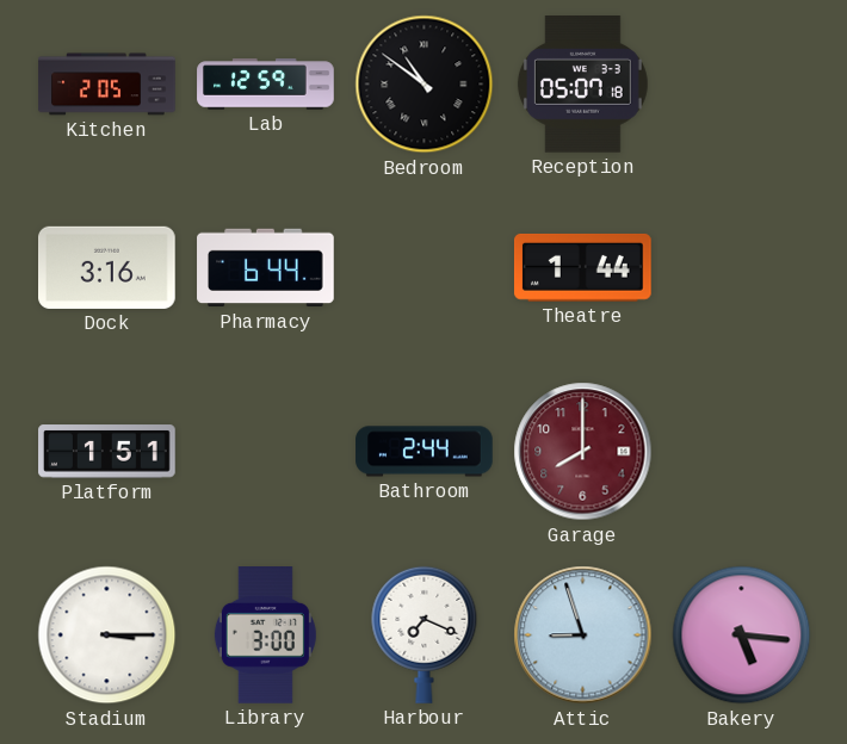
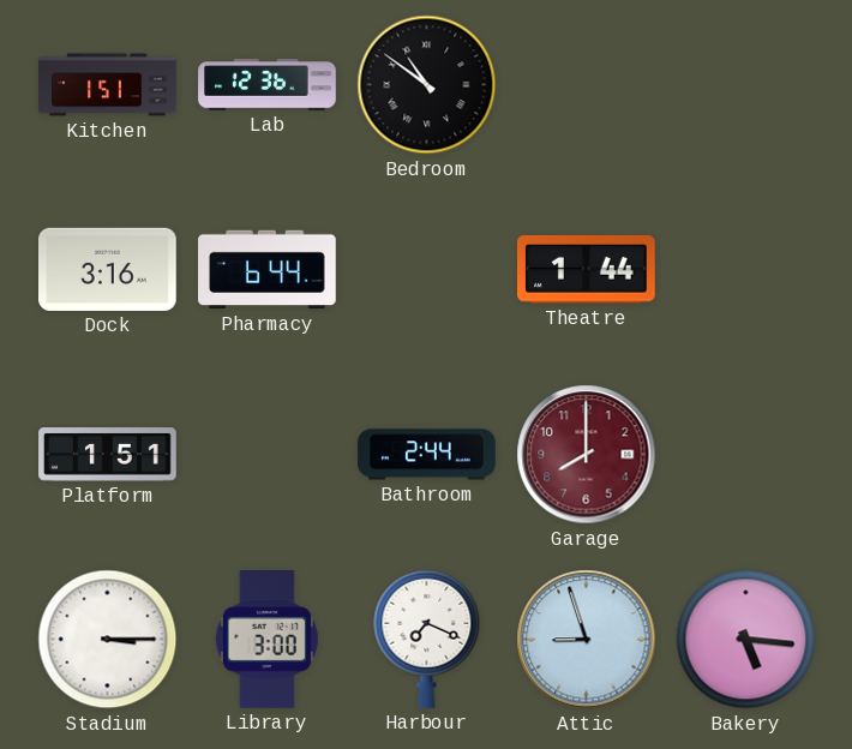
Kitchen: 2:05 -> 1:51 (108, 85)
Lab: 12:59 -> 12:36 (268, 85)
Reception: 05:07 -> none (582, 85)
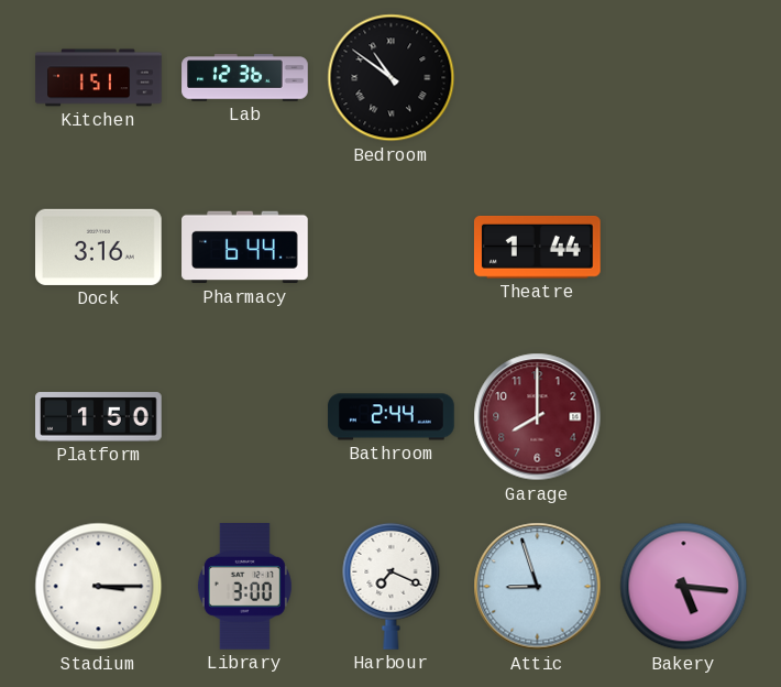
Platform: 1:51 -> 1:50 (99, 417)
